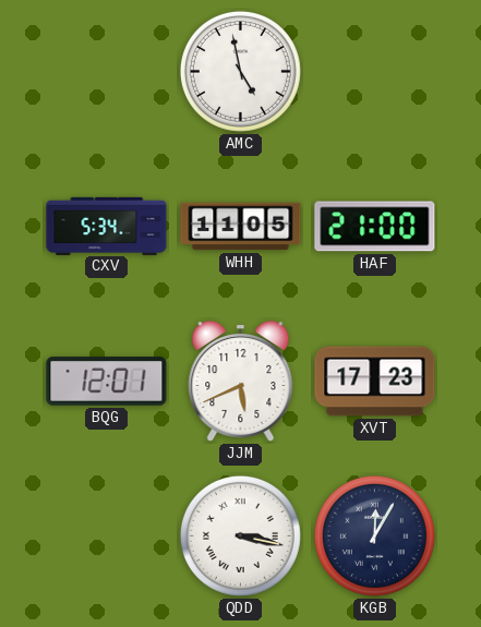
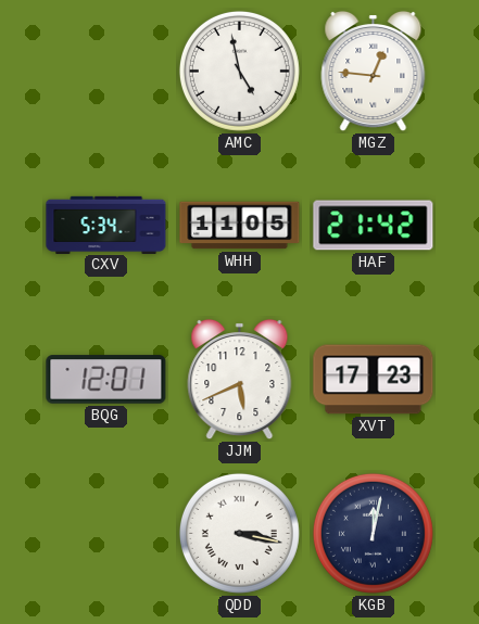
MGZ: none -> 12:46 (374, 72)
HAF: 21:00 -> 21:42 (374, 226)
KGB: 12:05 -> 12:02 (373, 533)
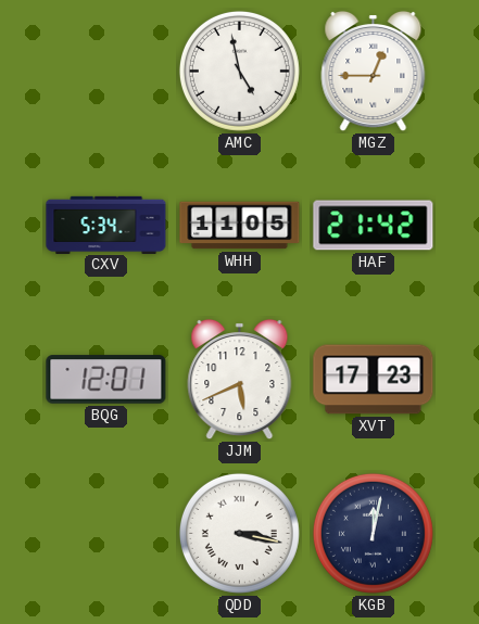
MGZ: 12:46 -> 12:45 (374, 72)
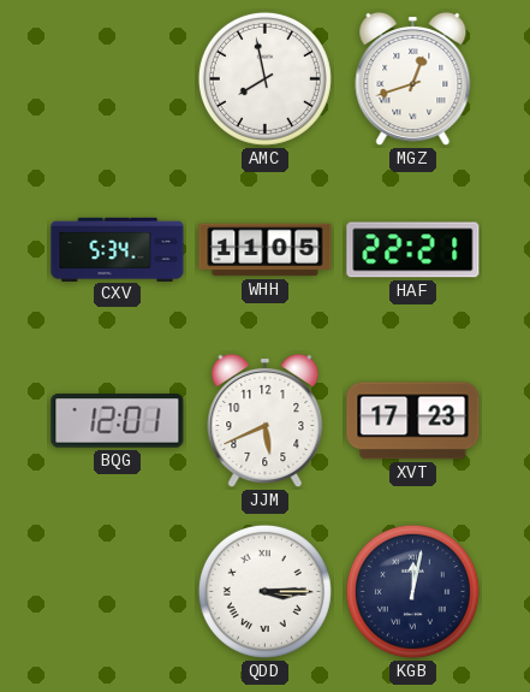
AMC: 4:58 -> 7:58 (264, 78)
MGZ: 12:45 -> 12:42 (413, 79)
HAF: 21:42 -> 22:21 (413, 250)
QDD: 3:17 -> 3:15 (264, 591)
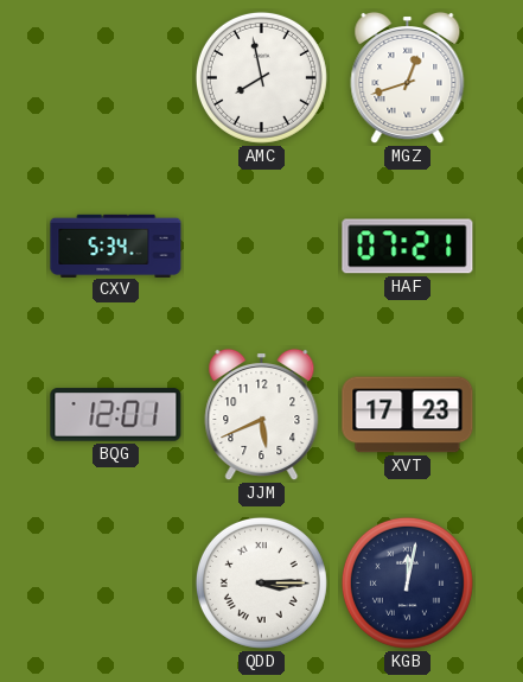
WHH: 11:05 -> none (266, 250)
HAF: 22:21 -> 07:21 (408, 247)
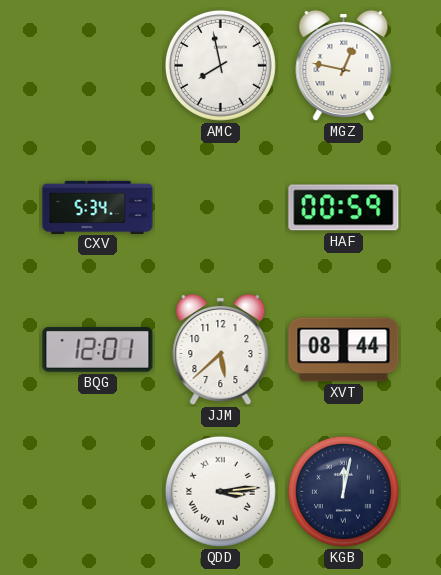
MGZ: 12:42 -> 12:47 (344, 66)
HAF: 07:21 -> 00:59 (344, 208)
JJM: 5:41 -> 5:38 (221, 350)
XVT: 17:23 -> 08:44 (344, 350)
QDD: 3:15 -> 3:14 (220, 491)
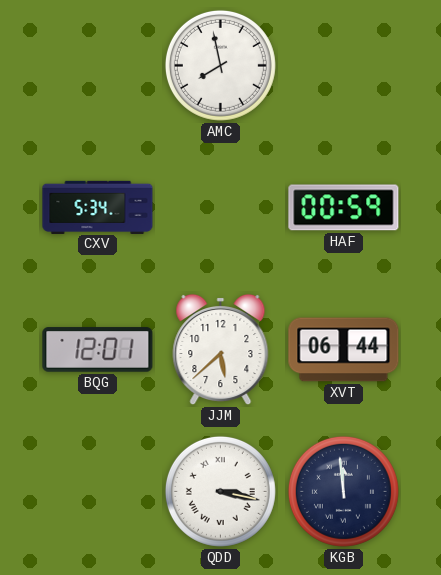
MGZ: 12:47 -> none (344, 66)
XVT: 08:44 -> 06:44 (344, 350)
QDD: 3:14 -> 3:17 (220, 491)
KGB: 12:02 -> 11:59 (343, 491)
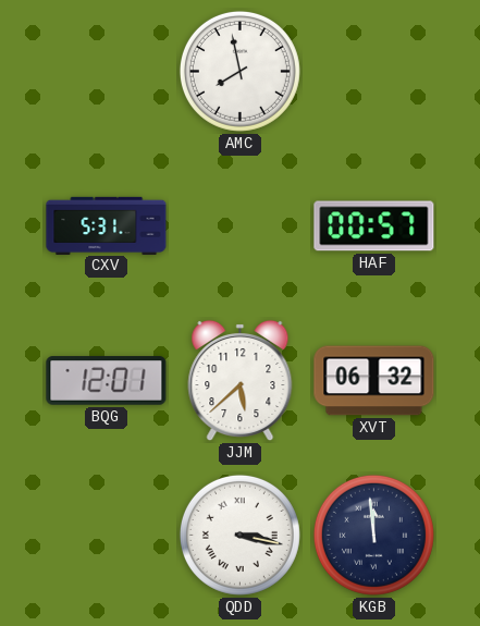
CXV: 5:34 -> 5:31 (107, 225)
HAF: 00:59 -> 00:57 (374, 226)
XVT: 06:44 -> 06:32 (374, 381)
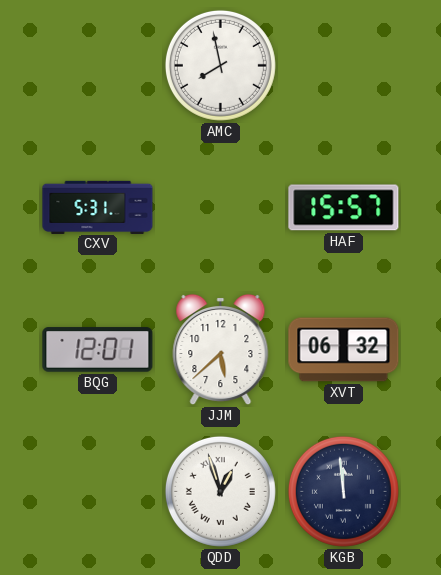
HAF: 00:57 -> 15:57 (344, 208)
QDD: 3:17 -> 12:57 (220, 491)
